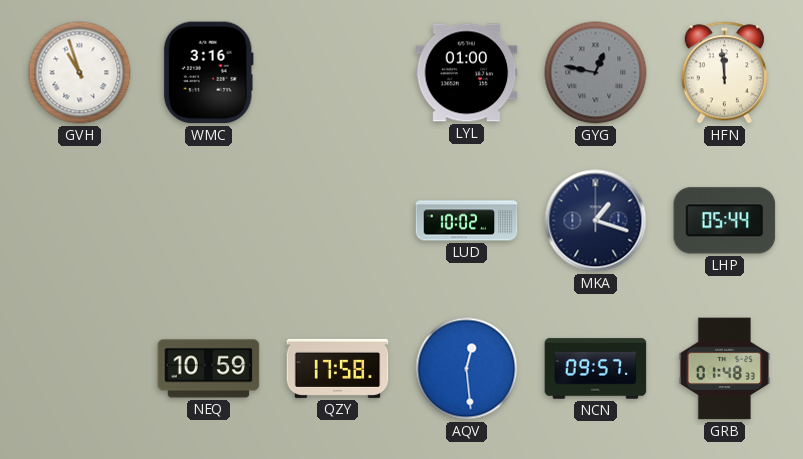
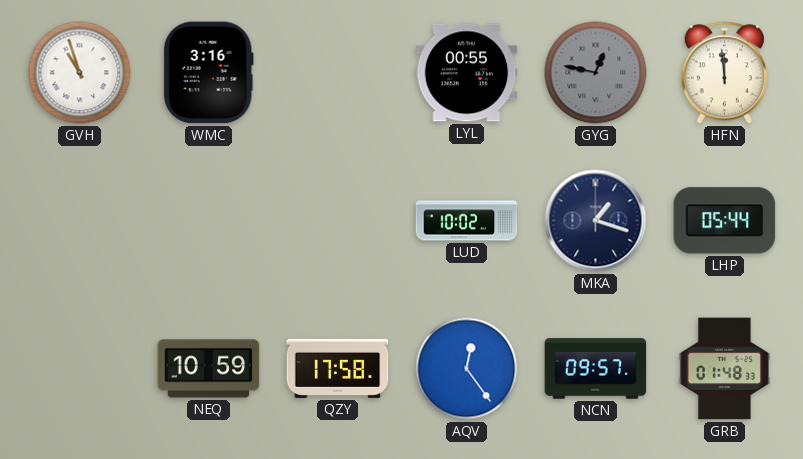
LYL: 01:00 -> 00:55 (467, 73)
AQV: 12:29 -> 12:24 (467, 369)
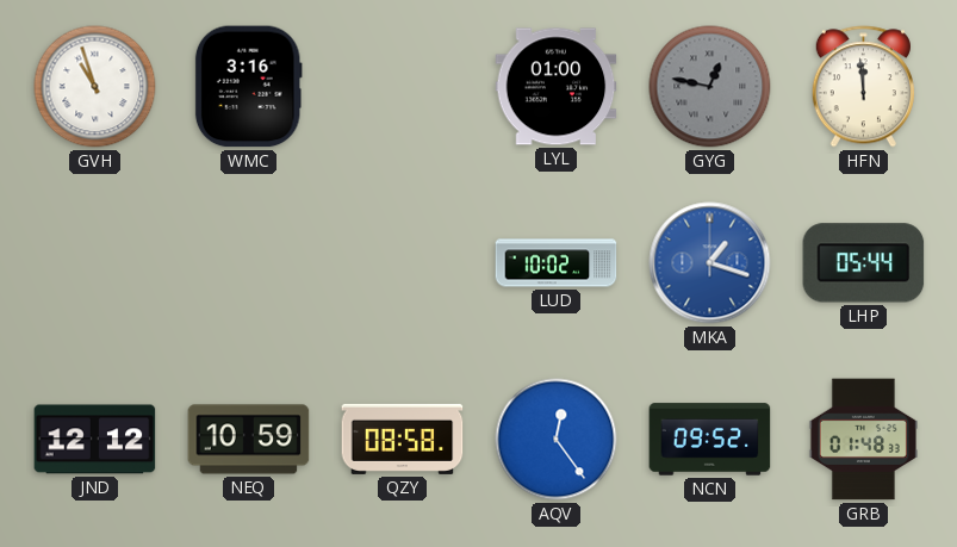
LYL: 00:55 -> 01:00 (557, 87)
MKA dial: navy -> blue (710, 263)
JND: none -> 12:12 (95, 440)
QZY: 17:58 -> 08:58 (403, 439)
NCN: 09:57 -> 09:52 (710, 440)
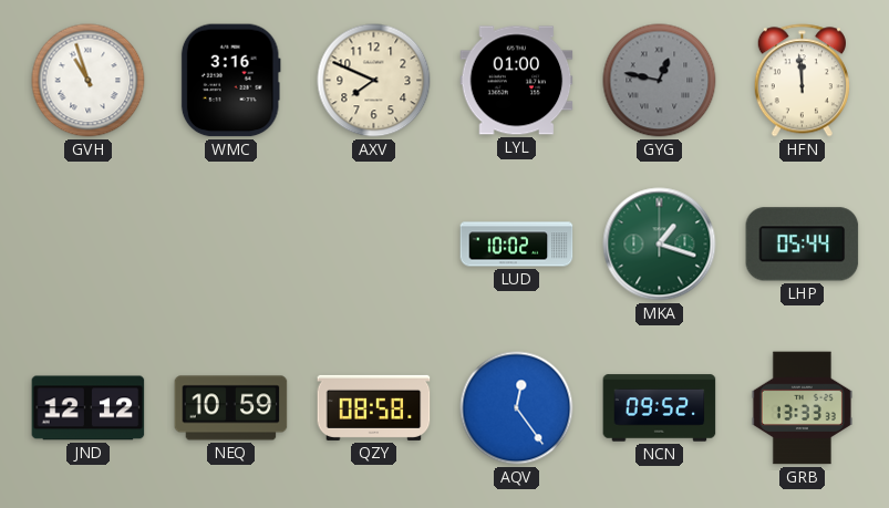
AXV: none -> 7:49 (374, 81)
MKA dial: blue -> green (660, 245)
GRB: 01:48 -> 13:33 (802, 408)
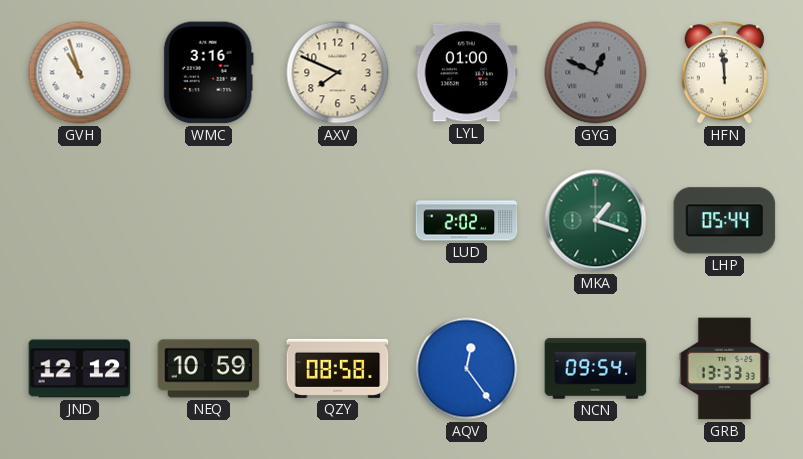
GYG: 12:47 -> 12:49 (596, 73)
LUD: 10:02 -> 2:02 (467, 221)
NCN: 09:52 -> 09:54 (596, 369)
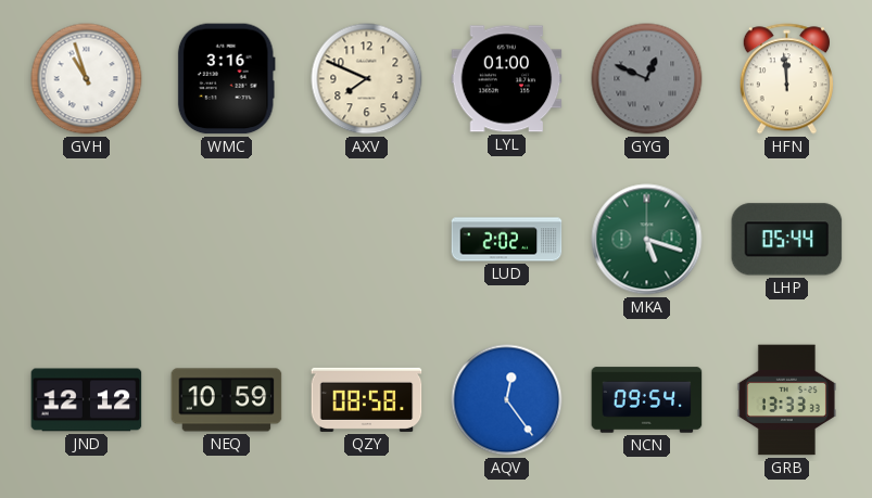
MKA: 1:18 -> 5:18 (647, 240)
